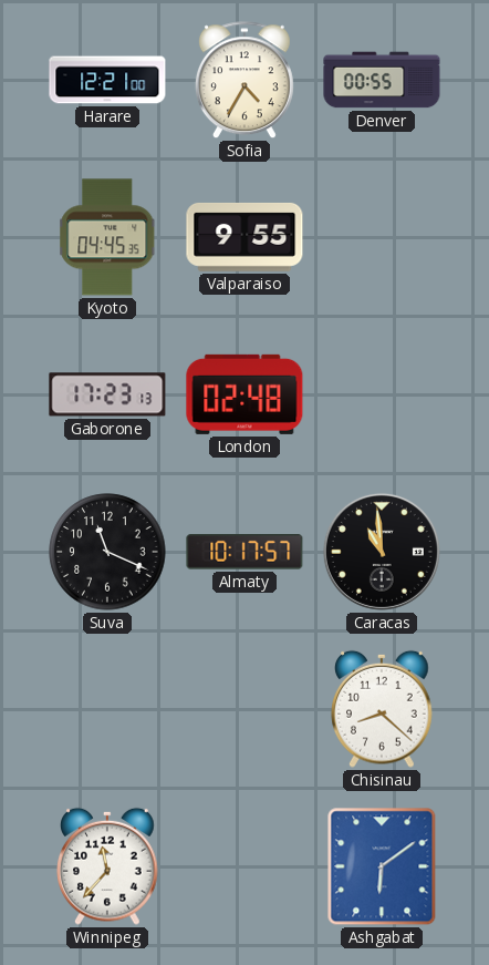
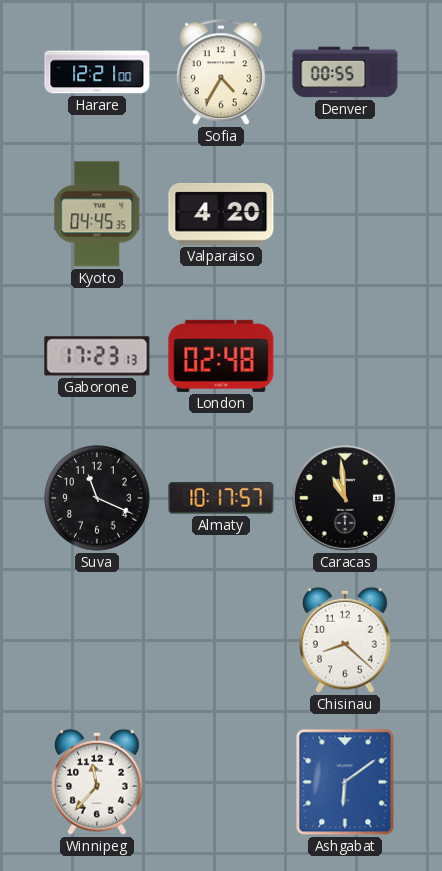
Valparaiso: 9:55 -> 4:20 (221, 214)
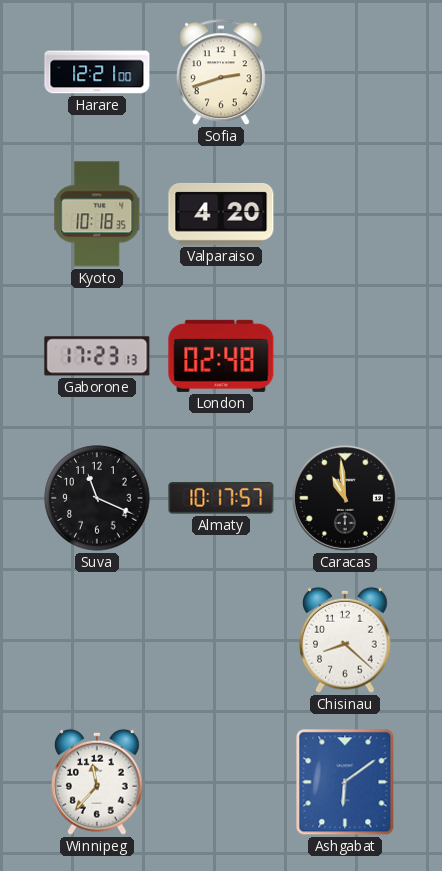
Sofia: 4:35 -> 2:42 (221, 73)
Denver: 00:55 -> none (345, 72)
Kyoto: 04:45 -> 10:18 (97, 214)
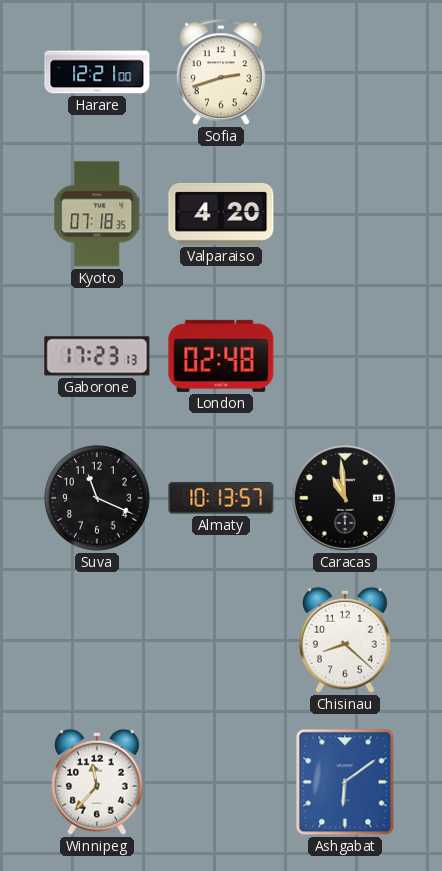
Kyoto: 10:18 -> 07:18 (97, 214)
Almaty: 10:17 -> 10:13 (221, 499)
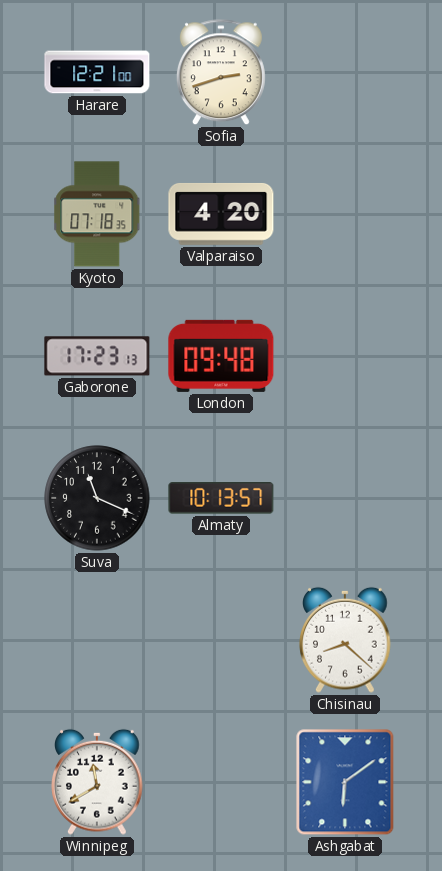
London: 02:48 -> 09:48 (221, 356)
Caracas: 10:59 -> none (345, 498)
Winnipeg: 11:37 -> 11:40 (97, 782)
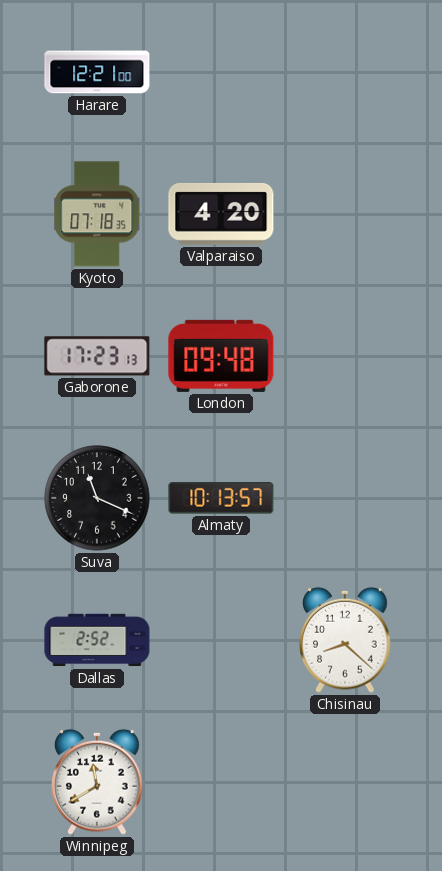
Sofia: 2:42 -> none (221, 73)
Dallas: none -> 2:52 (97, 640)
Ashgabat: 6:09 -> none (345, 782)
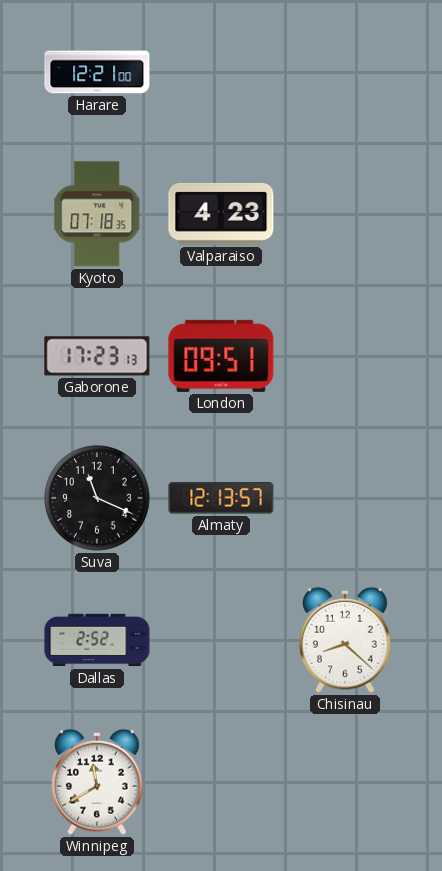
Valparaiso: 4:20 -> 4:23 (221, 214)
London: 09:48 -> 09:51 (221, 356)
Almaty: 10:13 -> 12:13 (221, 499)
